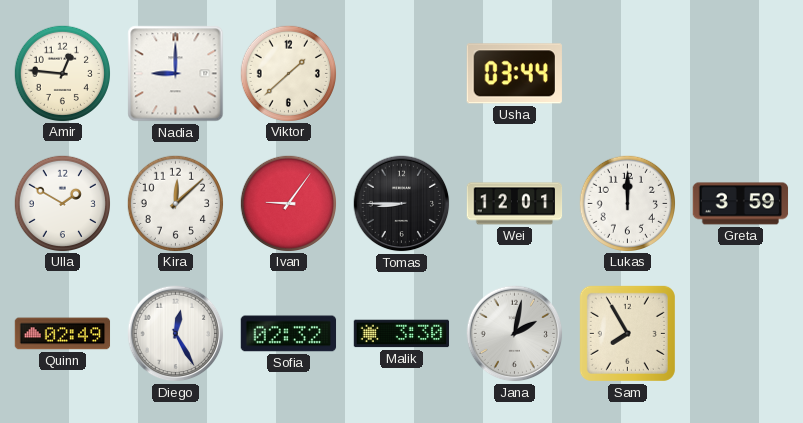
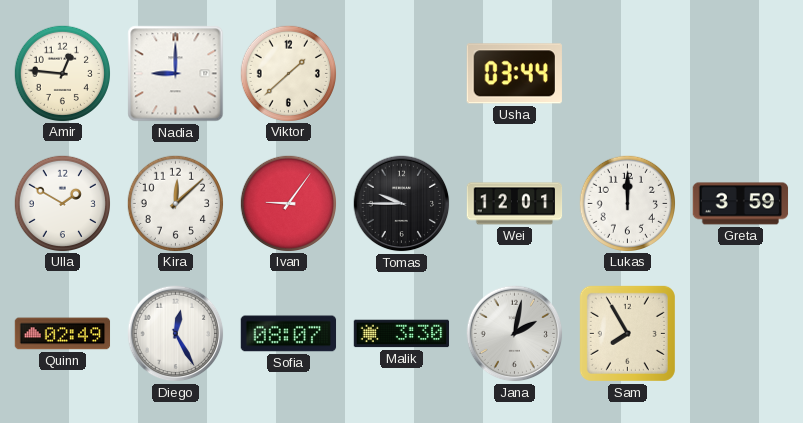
Tomas: 8:45 -> 9:45 (402, 204)
Sofia: 02:32 -> 08:07 (289, 334)
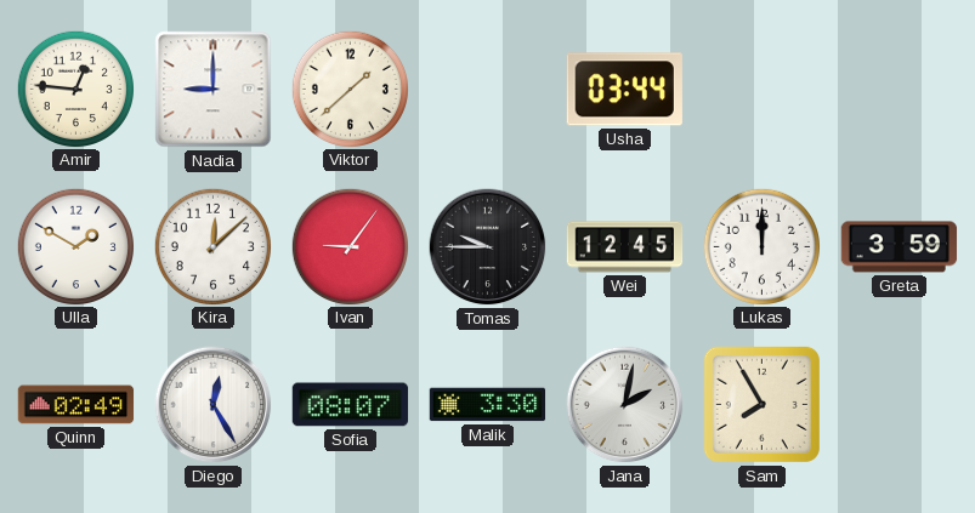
Wei: 12:01 -> 12:45 (625, 247)
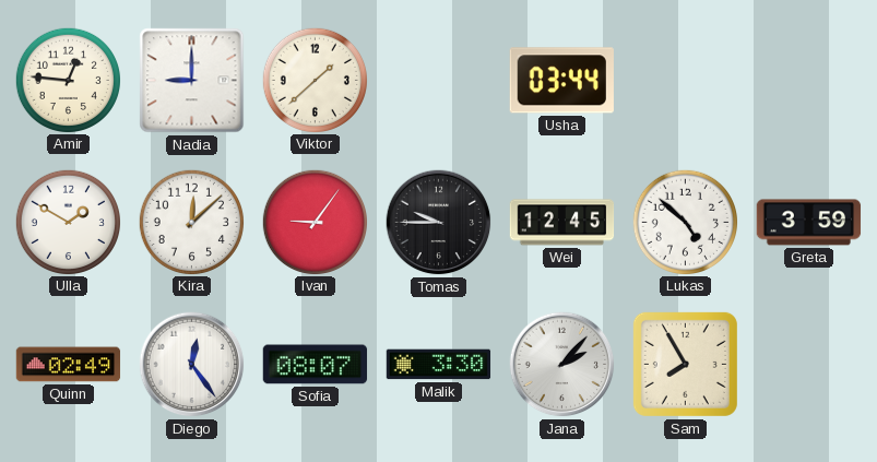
Lukas: 12:00 -> 4:52 (685, 222)
Diego: 12:25 -> 12:24 (192, 365)
Jana: 2:02 -> 2:07 (562, 365)
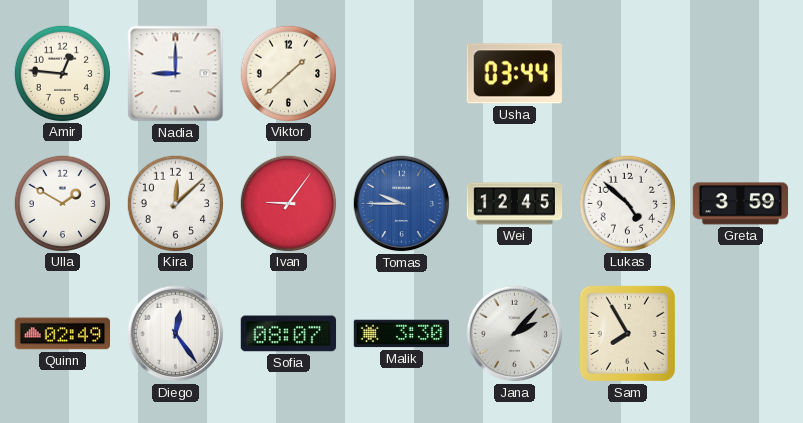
Tomas dial: black -> blue (402, 204)
